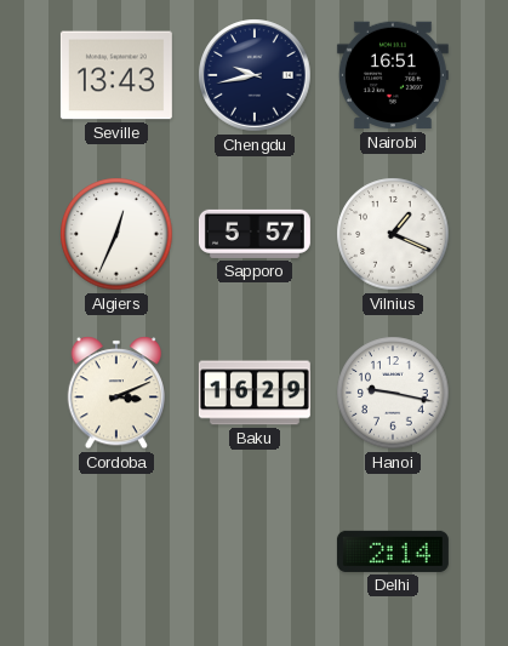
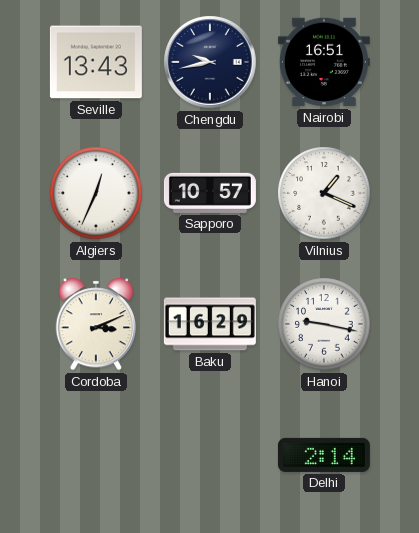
Sapporo: 5:57 -> 10:57 (210, 193)
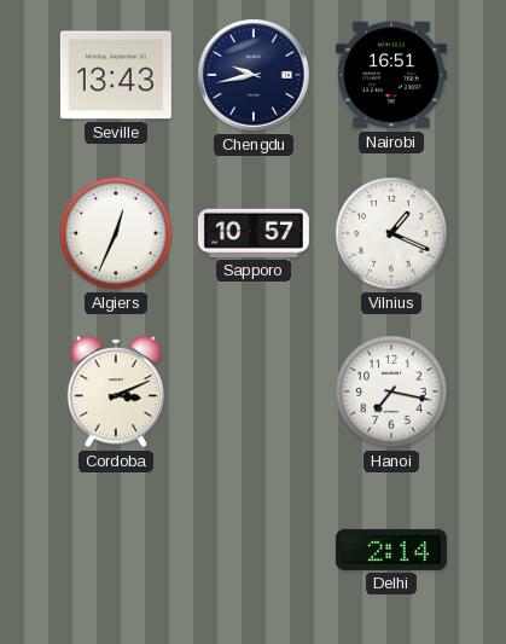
Baku: 16:29 -> none (210, 324)
Hanoi: 9:17 -> 7:17 (391, 391)
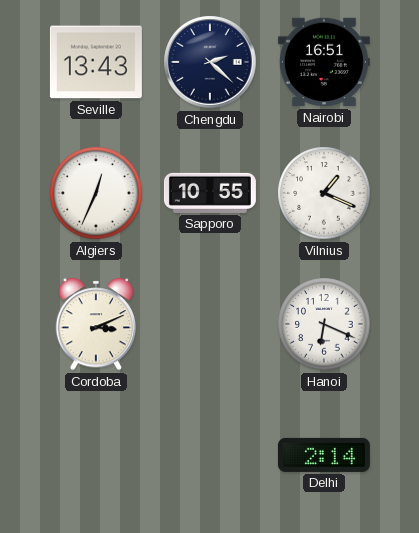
Chengdu: 9:43 -> 2:22 (210, 62)
Sapporo: 10:57 -> 10:55 (210, 193)
Hanoi: 7:17 -> 6:19 (324, 324)
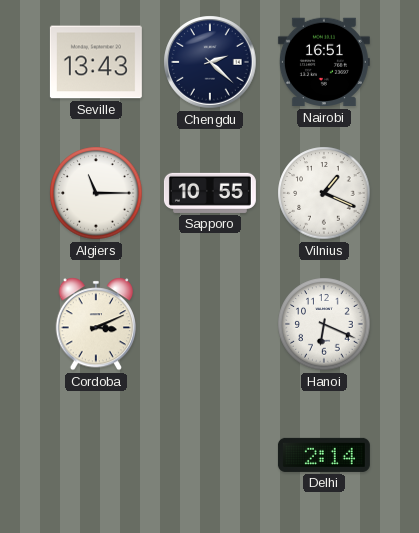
Algiers: 12:34 -> 11:15 (96, 193)
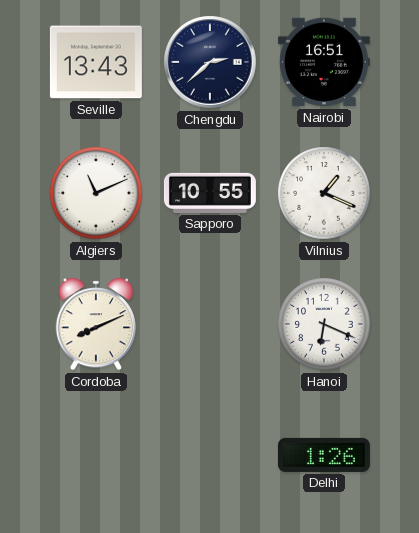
Chengdu: 2:22 -> 2:38 (210, 62)
Algiers: 11:15 -> 11:11 (96, 193)
Cordoba: 3:11 -> 8:11 (95, 324)
Delhi: 2:14 -> 1:26 (324, 455)
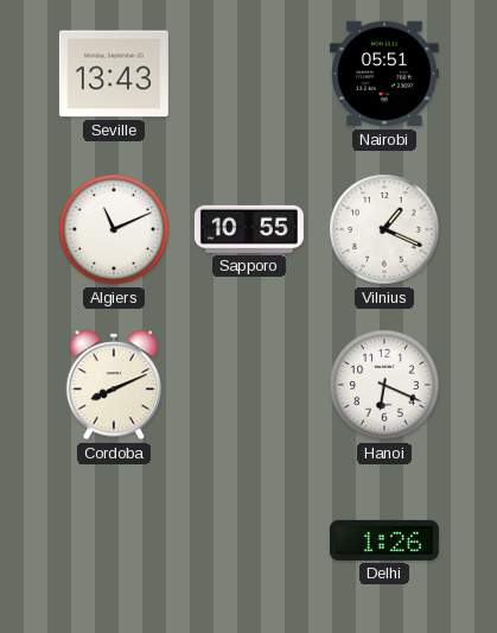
Chengdu: 2:38 -> none (210, 62)
Nairobi: 16:51 -> 05:51 (384, 74)
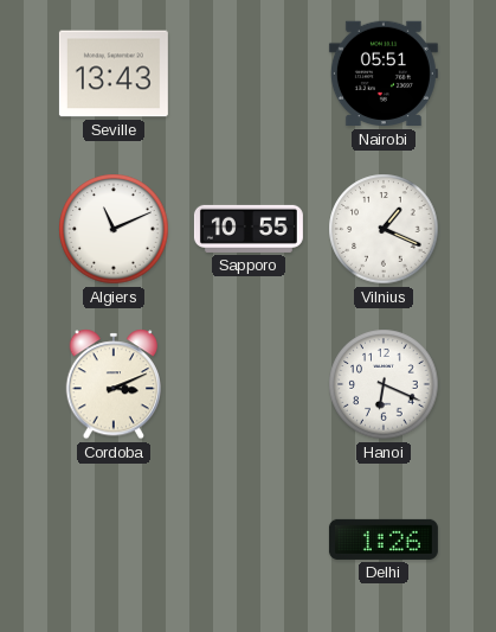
Cordoba: 8:11 -> 3:11 (112, 384)
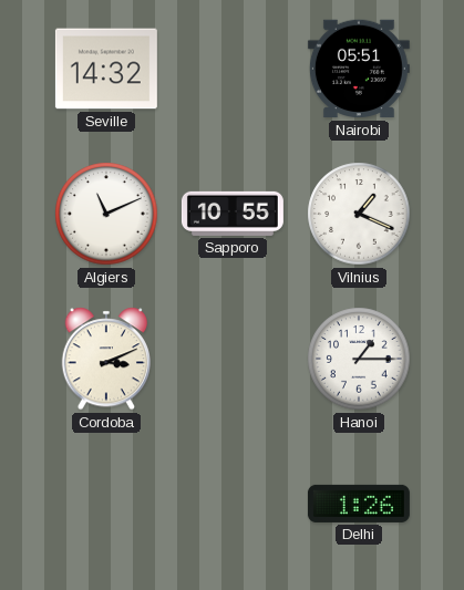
Seville: 13:43 -> 14:32 (106, 69)
Hanoi: 6:19 -> 1:15 (359, 359)
